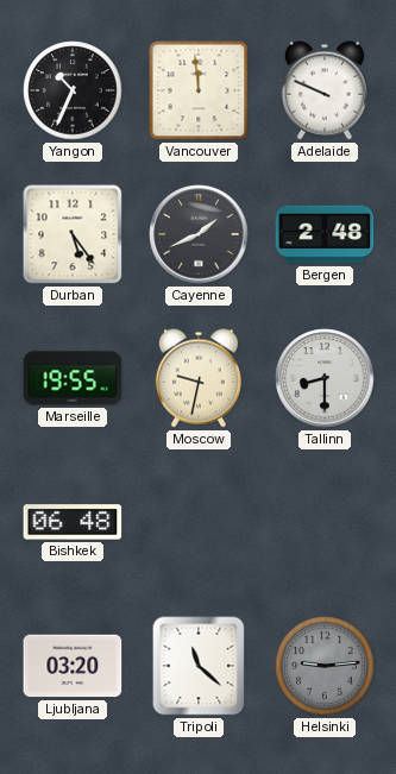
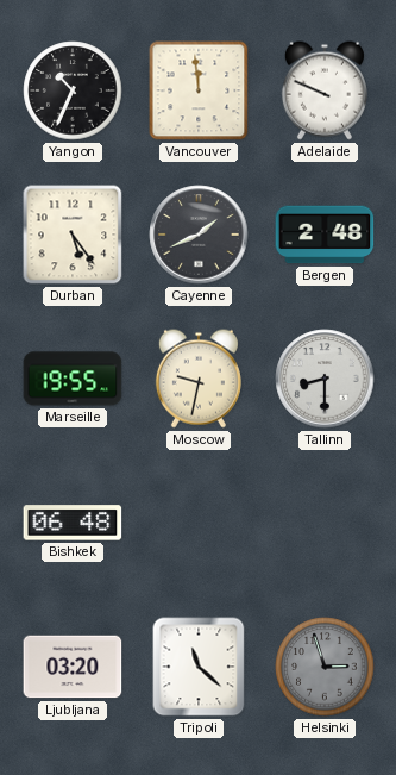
Helsinki: 9:14 -> 2:57 (325, 667)
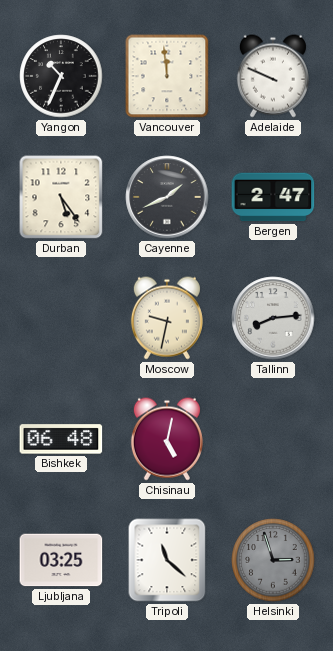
Bergen: 2:48 -> 2:47 (273, 197)
Marseille: 19:55 -> none (73, 379)
Tallinn: 8:30 -> 8:14 (273, 318)
Chisinau: none -> 5:02 (167, 439)
Ljubljana: 03:20 -> 03:25 (61, 560)
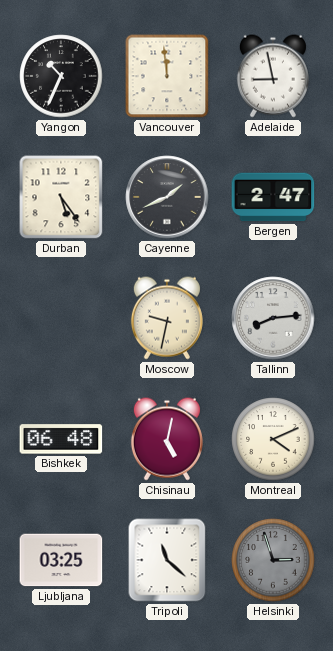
Adelaide: 9:49 -> 8:58 (273, 76)
Montreal: none -> 4:11 (273, 439)
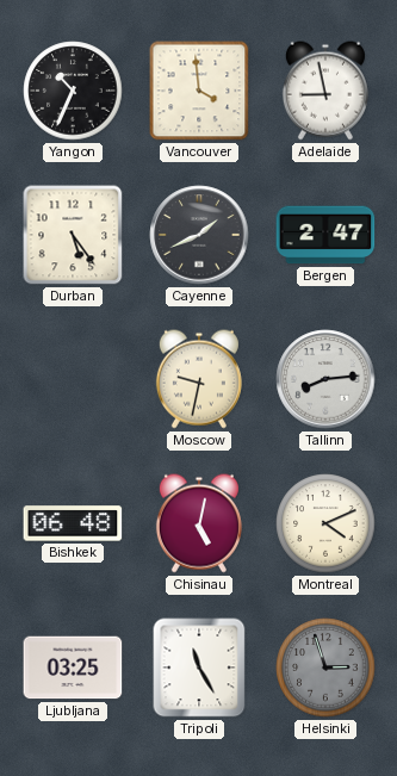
Vancouver: 11:59 -> 3:59 (199, 91)
Tripoli: 11:22 -> 11:25 (199, 668)
